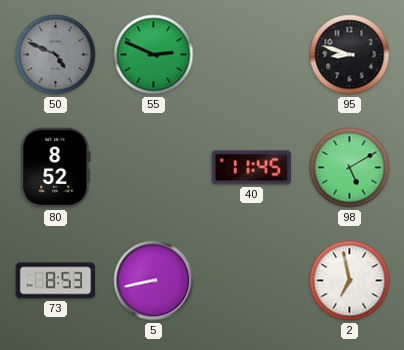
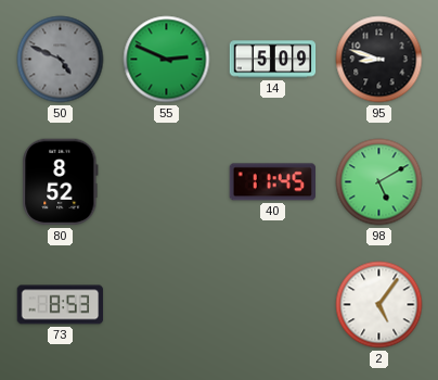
14: none -> 5:09 (273, 60)
5: 8:43 -> none (154, 281)
2: 6:58 -> 5:06 (379, 305)
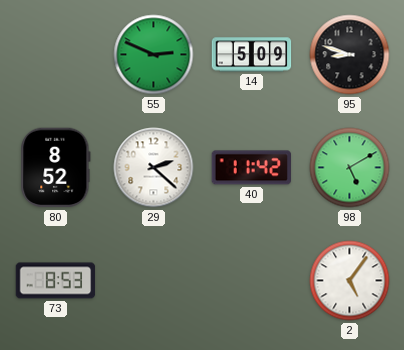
50: 4:49 -> none (61, 60)
29: none -> 2:22 (154, 168)
40: 11:45 -> 11:42 (251, 168)
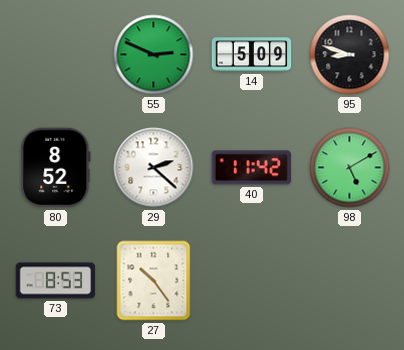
27: none -> 10:24 (154, 281)
2: 5:06 -> none (350, 281)
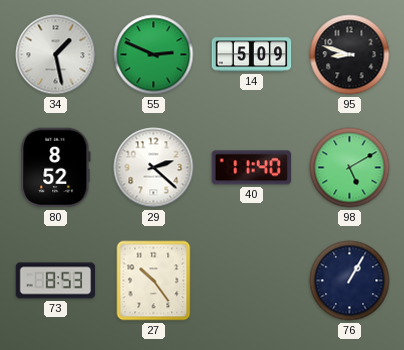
34: none -> 1:28 (56, 55)
40: 11:42 -> 11:40 (251, 168)
76: none -> 1:05 (350, 281)
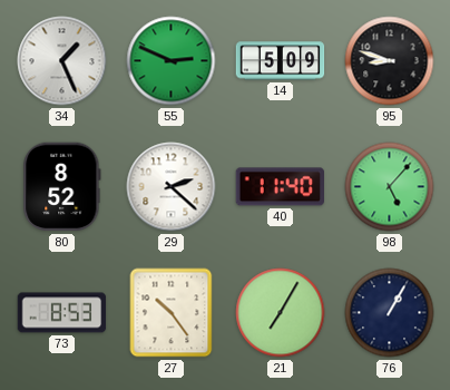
34: 1:28 -> 1:26 (62, 61)
98: 5:10 -> 5:07 (390, 187)
21: none -> 7:05 (281, 313)
